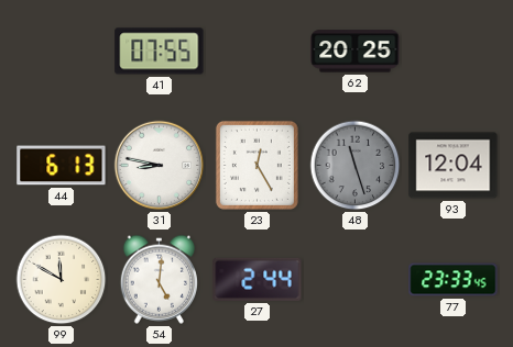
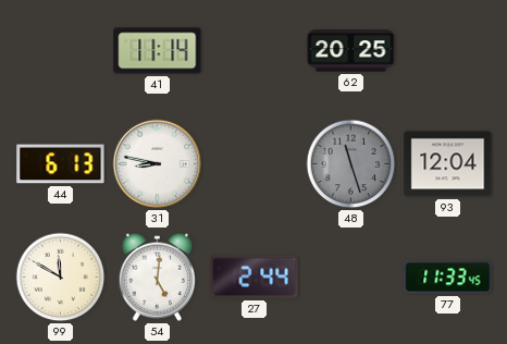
41: 07:55 -> 11:14 (158, 51)
23: 12:25 -> none (256, 165)
77: 23:33 -> 11:33 (448, 278)
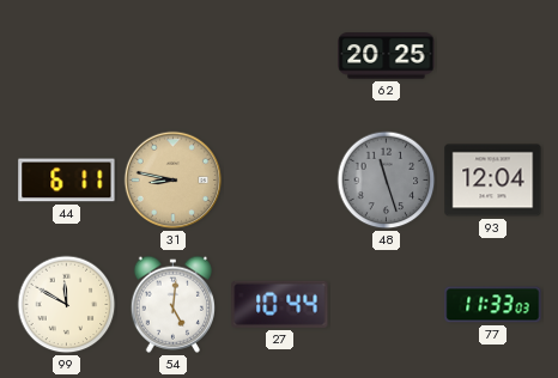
41: 11:14 -> none (158, 51)
44: 6:13 -> 6:11 (67, 181)
31 dial: white -> champagne (174, 181)
27: 2:44 -> 10:44 (280, 304)
77: 11:33:45 -> 11:33:03 (493, 305)
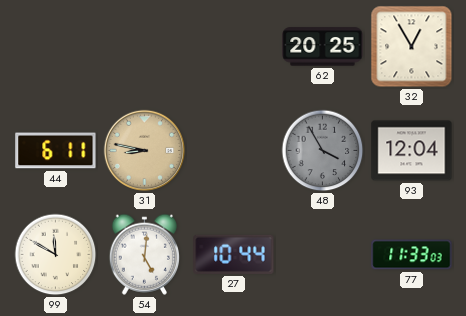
32: none -> 12:55 (412, 47)
48: 11:27 -> 3:55 (323, 151)
